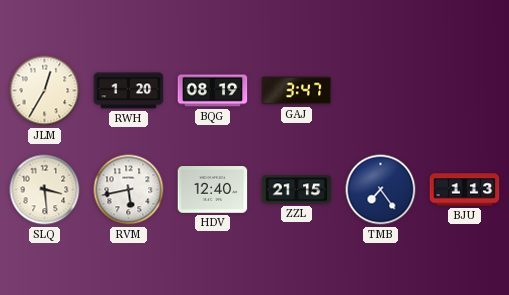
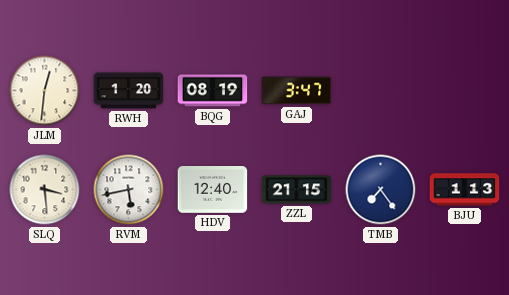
JLM: 12:35 -> 12:31 (45, 91)
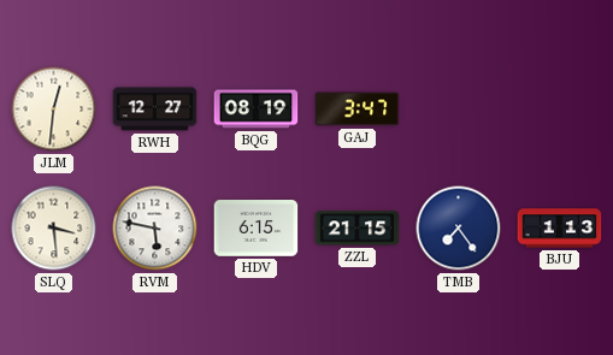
RWH: 1:20 -> 12:27 (155, 110)
RVM: 5:43 -> 5:47 (155, 229)
HDV: 12:40 -> 6:15 (257, 229)
